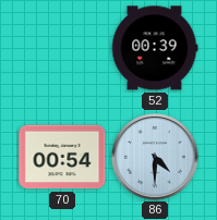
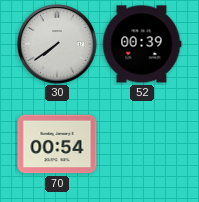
30: none -> 7:39 (57, 44)
86: 4:30 -> none (155, 157)
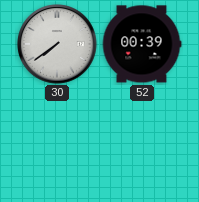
70: 00:54 -> none (57, 144)
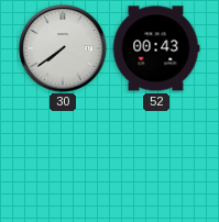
52: 00:39 -> 00:43 (156, 48)
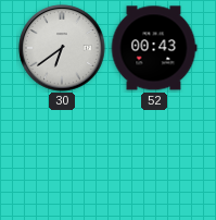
30: 7:39 -> 6:39 (62, 48)
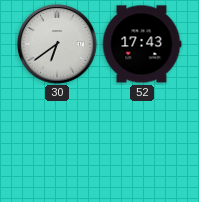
52: 00:43 -> 17:43 (142, 44)
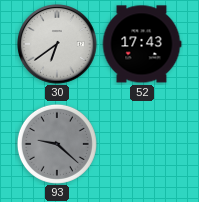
93: none -> 9:22 (57, 144)
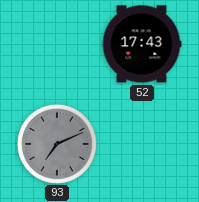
30: 6:39 -> none (57, 44)
93: 9:22 -> 7:11 (57, 144)
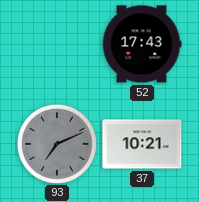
37: none -> 10:21 (142, 144)
